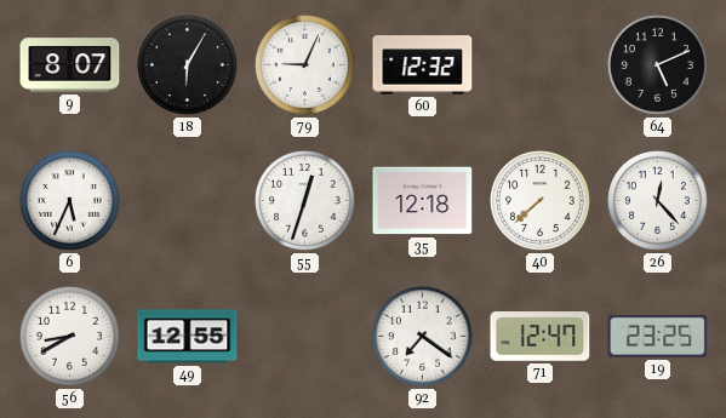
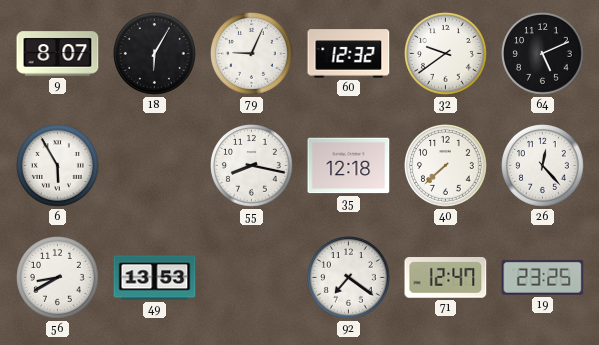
32: none -> 9:39 (446, 54)
6: 5:34 -> 5:55 (58, 166)
55: 12:33 -> 8:17 (252, 166)
49: 12:55 -> 13:53 (155, 278)
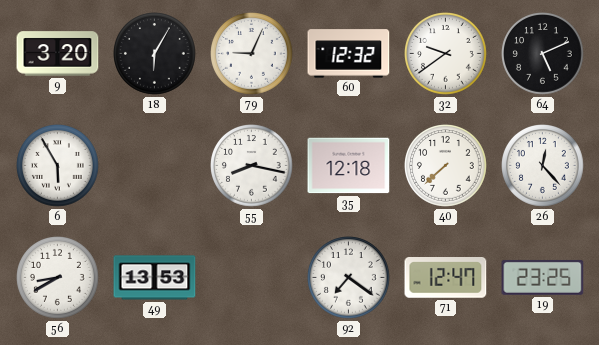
9: 8:07 -> 3:20 (58, 54)
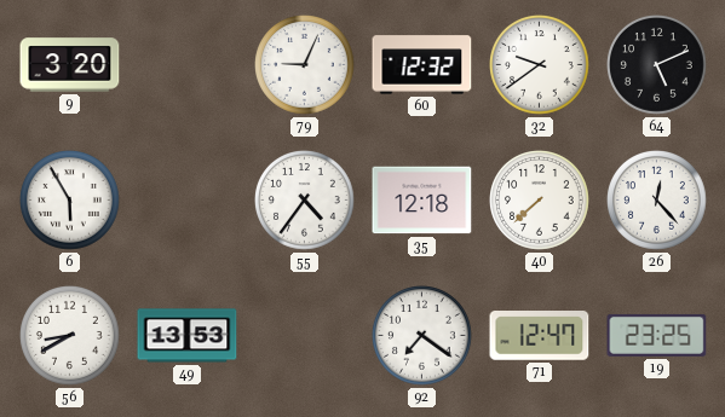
18: 6:05 -> none (155, 54)
55: 8:17 -> 4:36 (305, 201)
